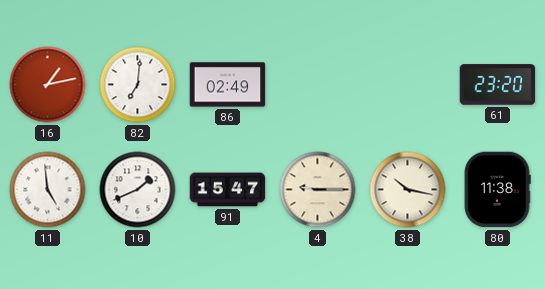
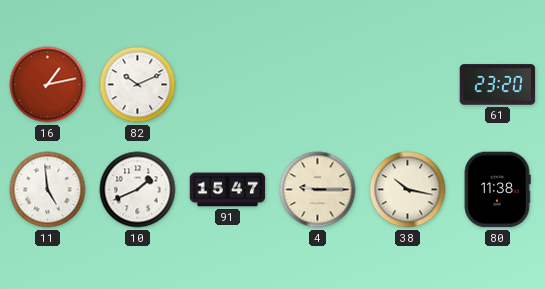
82: 7:01 -> 10:11 (138, 85)
86: 02:49 -> none (228, 85)
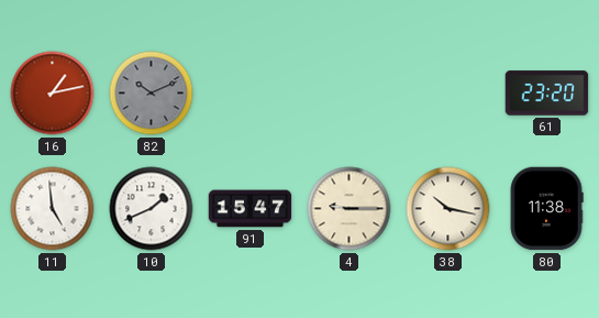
82 dial: white -> grey (152, 94)
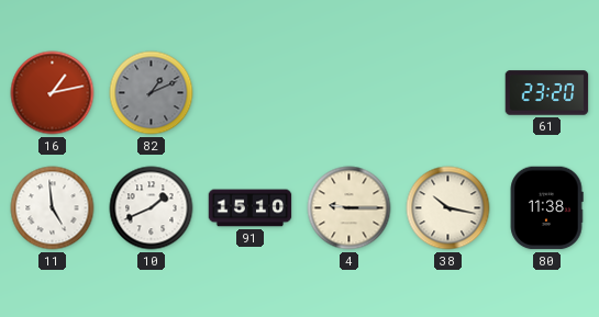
82: 10:11 -> 1:11 (152, 93)
91: 15:47 -> 15:10 (251, 208)
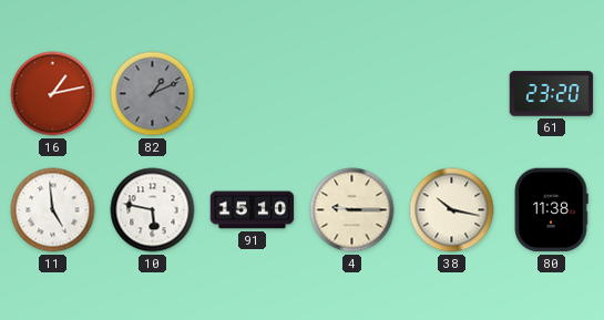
10: 1:41 -> 5:47 (153, 210)
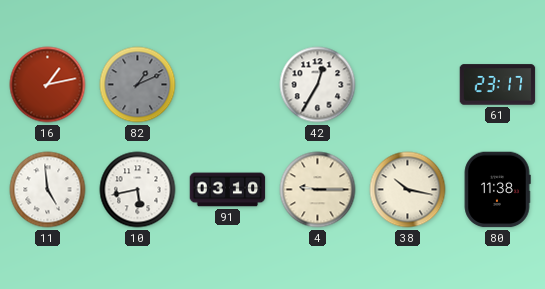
42: none -> 12:35 (318, 85)
61: 23:20 -> 23:17 (498, 85)
10: 5:47 -> 5:43 (138, 190)
91: 15:10 -> 03:10 (228, 190)
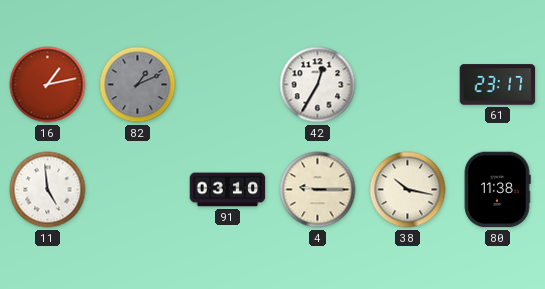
10: 5:43 -> none (138, 190)
